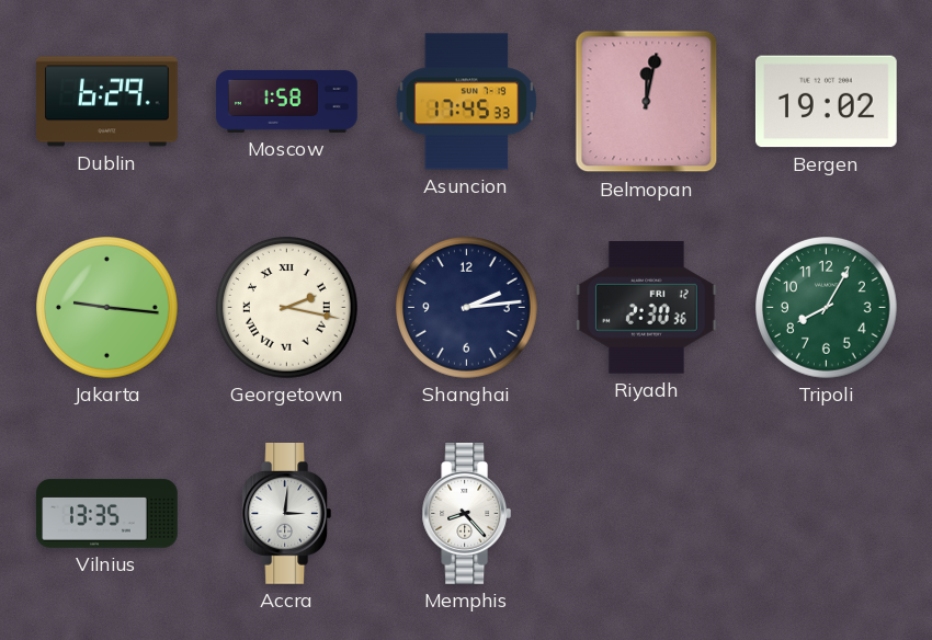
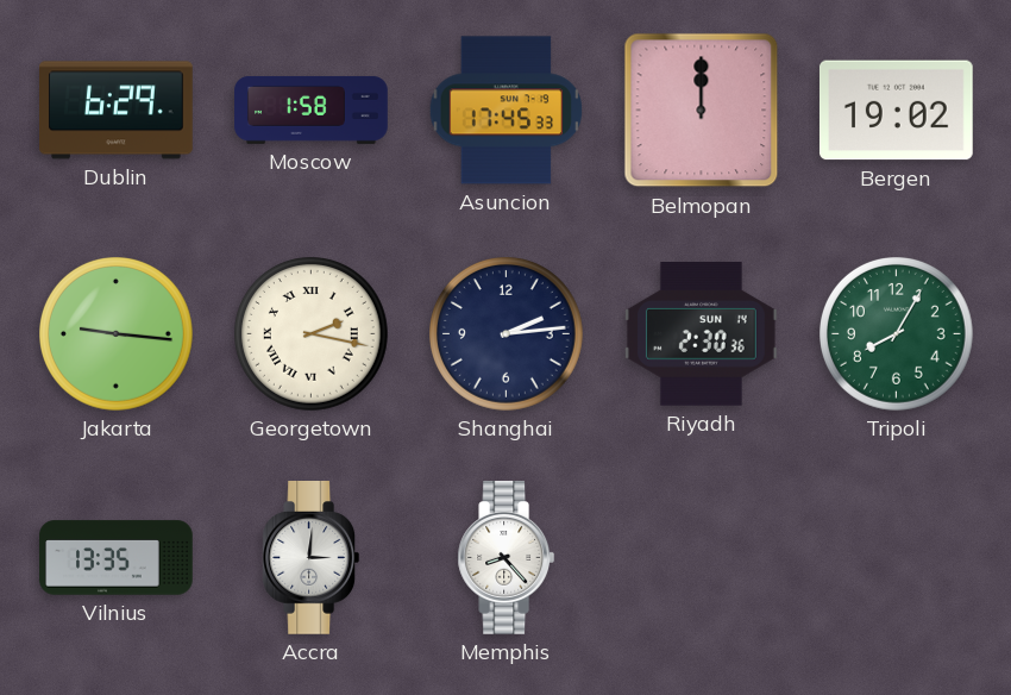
Belmopan: 12:02 -> 12:00 (702, 111)
Riyadh date: FRI 12 -> SUN 14 (702, 334)
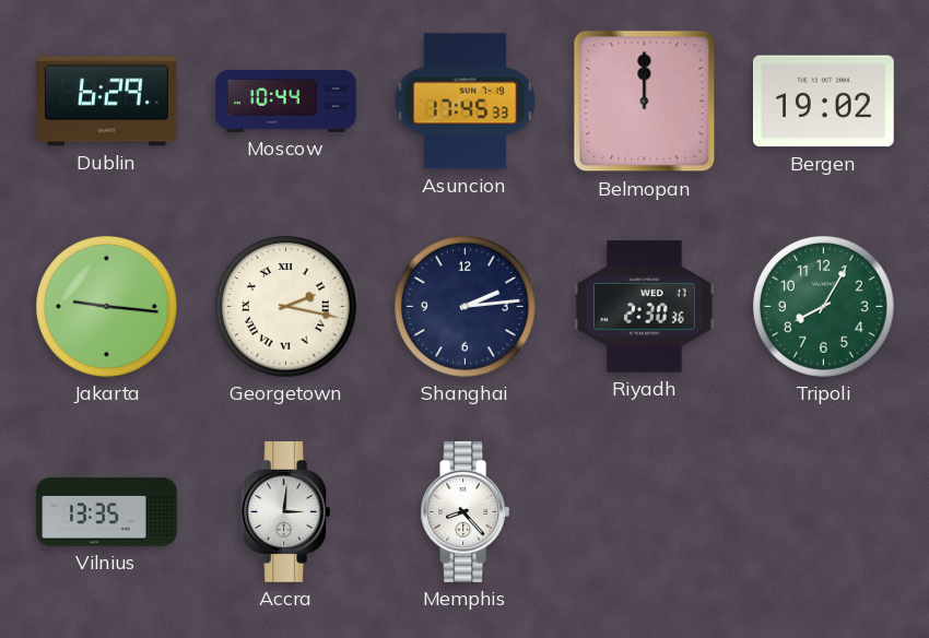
Moscow: 1:58 -> 10:44 (286, 101)
Riyadh date: SUN 14 -> WED 17 (645, 307)
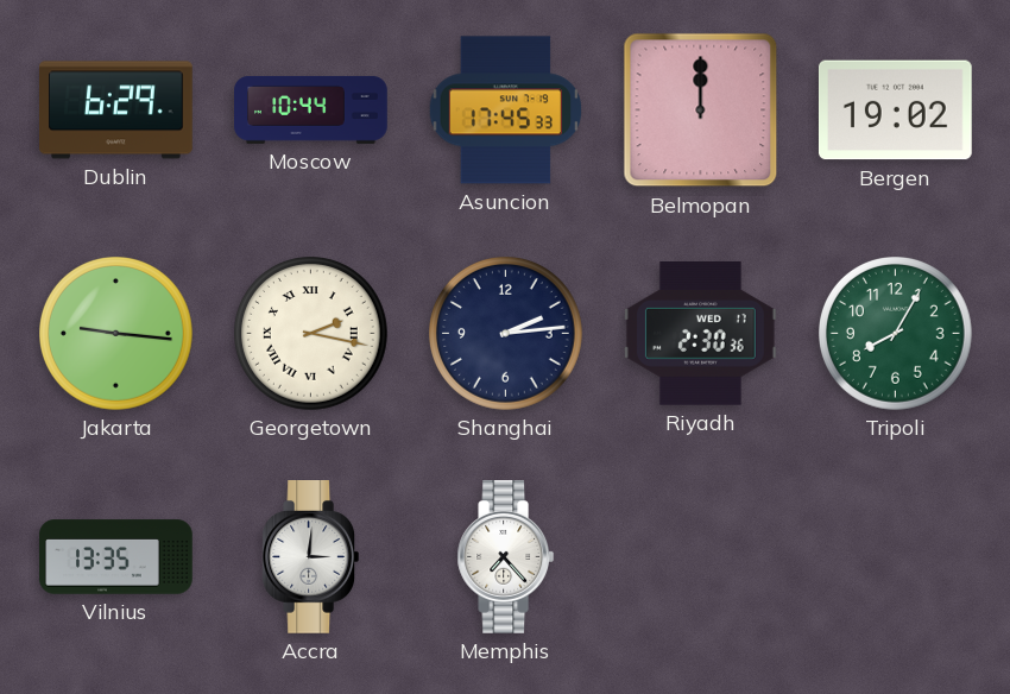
Memphis: 8:23 -> 7:23 (506, 557)
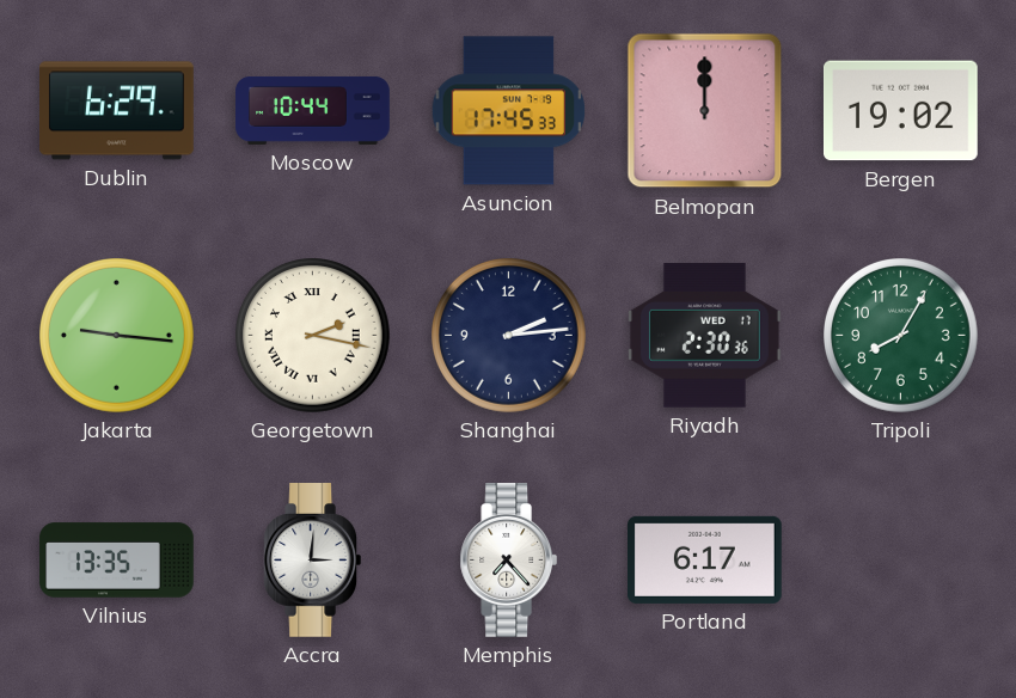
Portland: none -> 6:17 (705, 559)
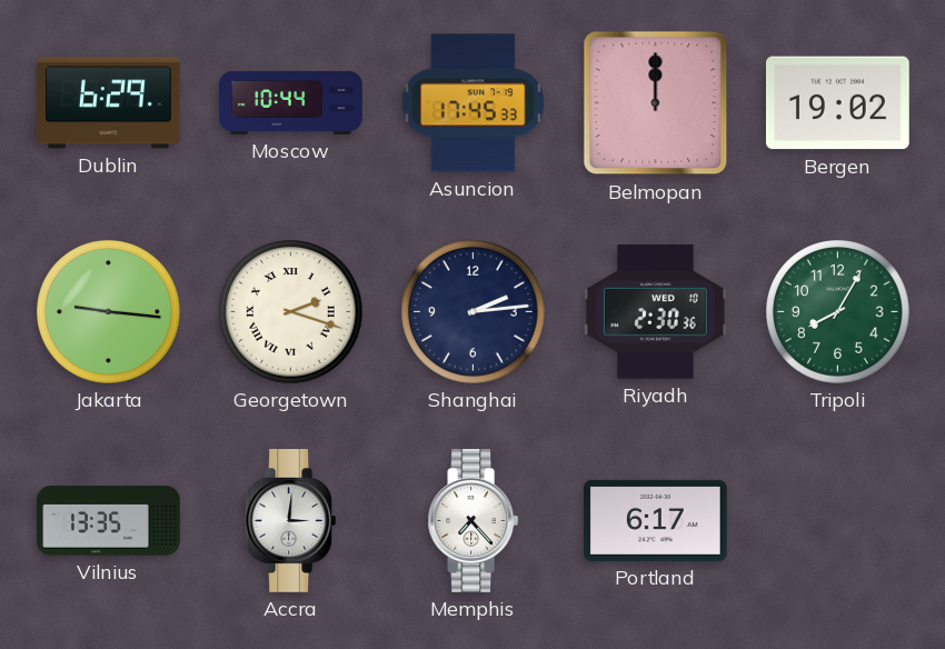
Georgetown: 2:17 -> 2:18 (291, 312)
Riyadh date: WED 17 -> WED 10 (656, 312)
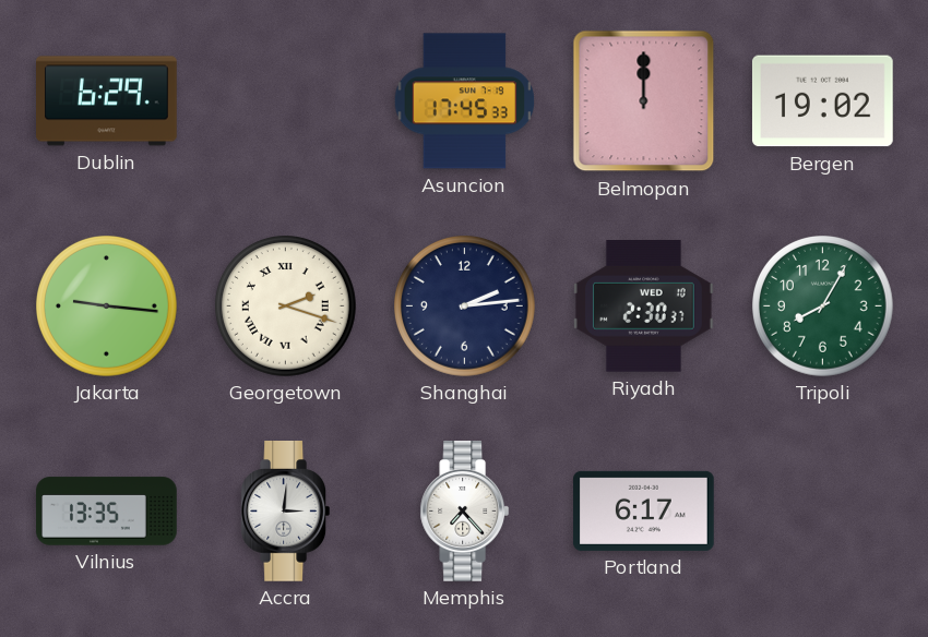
Moscow: 10:44 -> none (291, 102)
Riyadh: 2:30:36 -> 2:30:37 (644, 307)
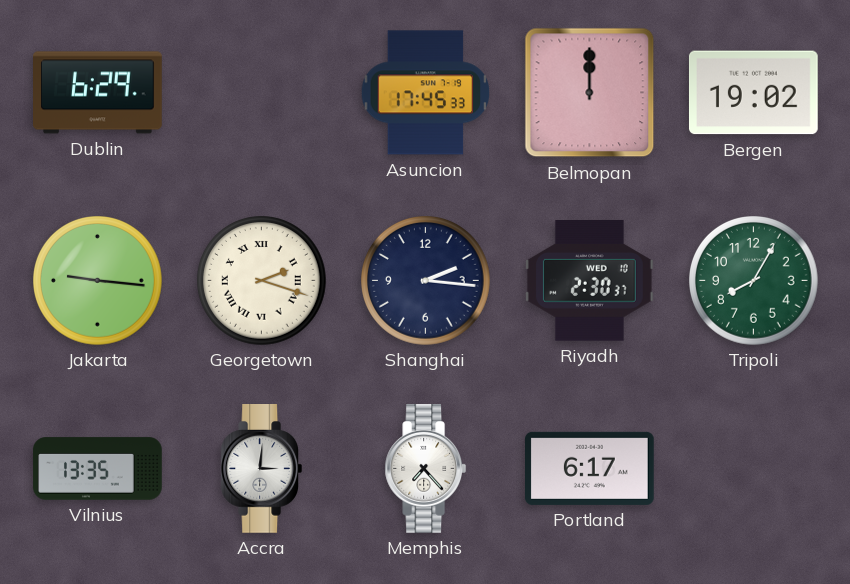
Shanghai: 2:14 -> 2:16 (426, 281)
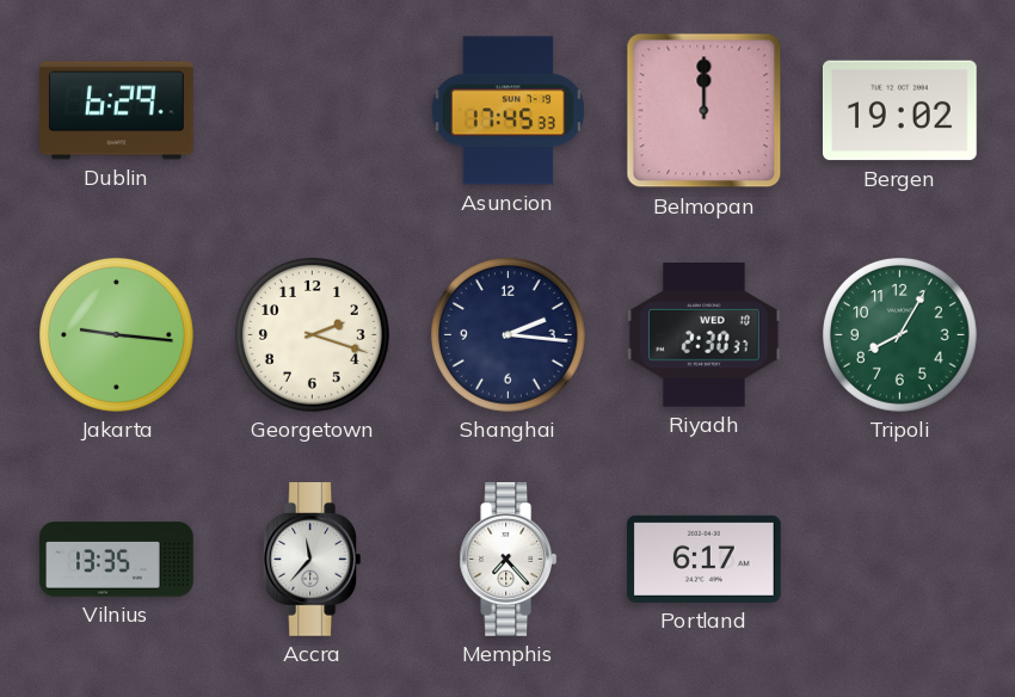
Georgetown numerals: Roman -> Arabic (313, 335)
Accra: 3:01 -> 11:37 (313, 560)
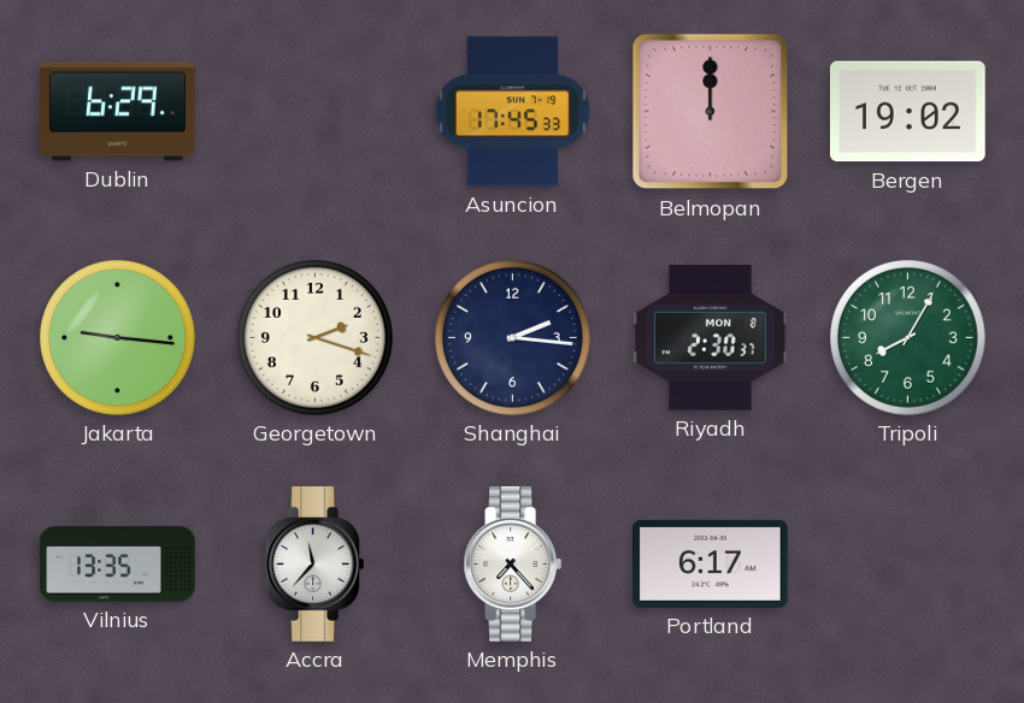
Riyadh date: WED 10 -> MON 8 (711, 338)
